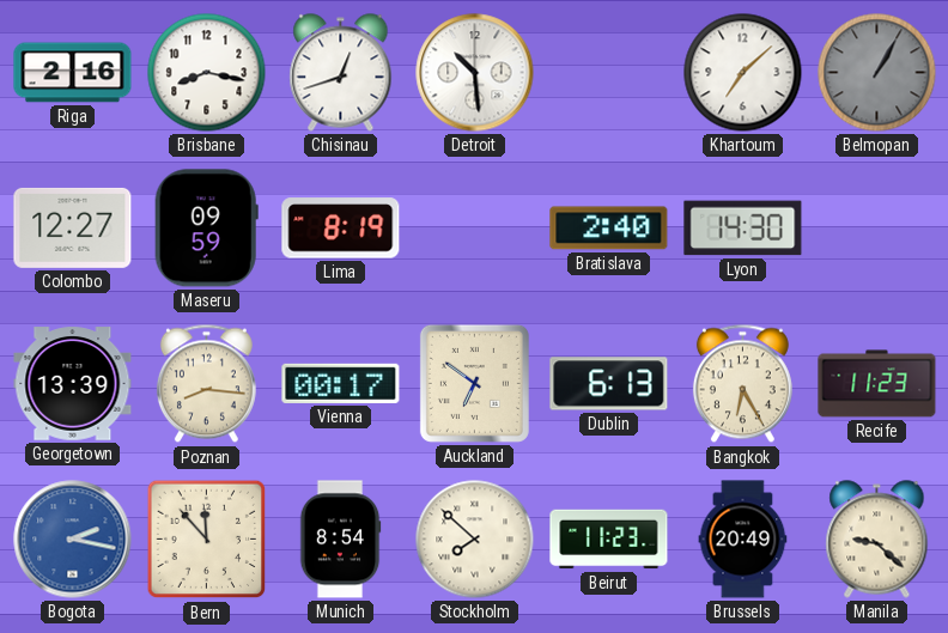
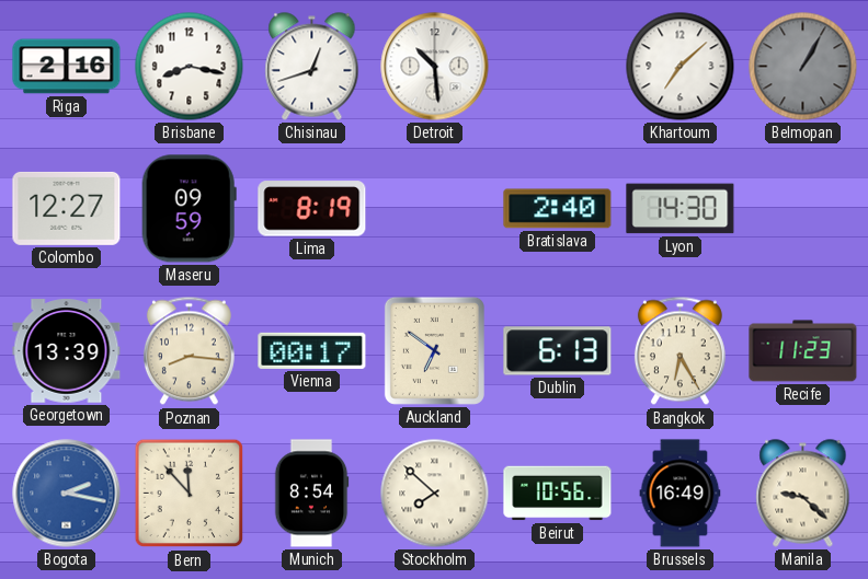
Beirut: 11:23 -> 10:56 (558, 494)
Brussels: 20:49 -> 16:49 (681, 494)
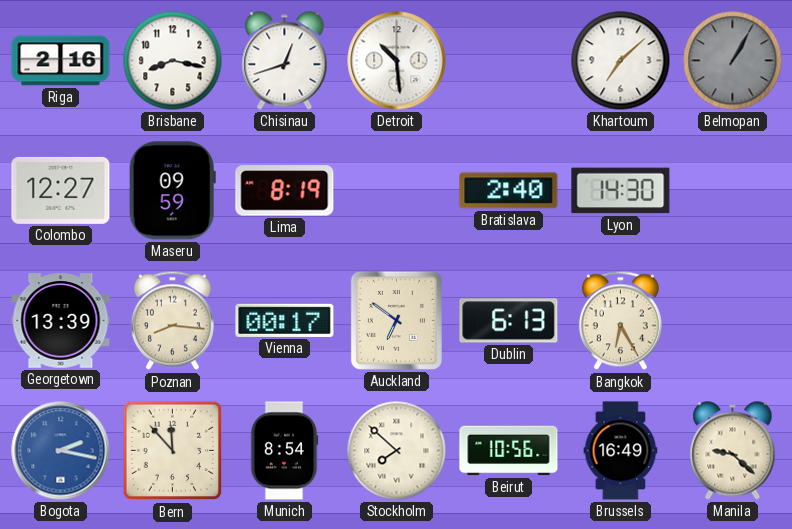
Recife: 11:23 -> none (803, 351)
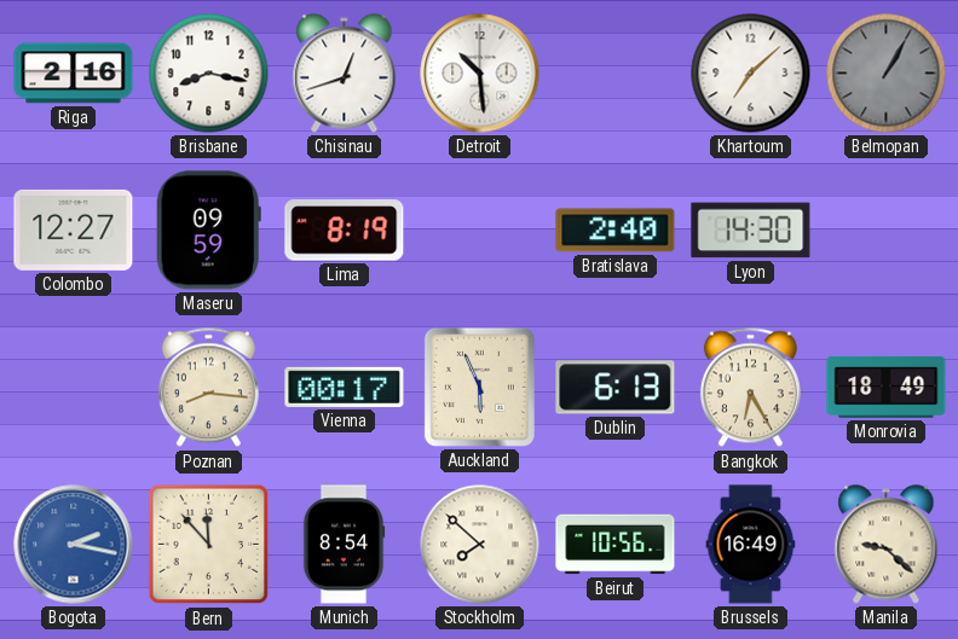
Georgetown: 13:39 -> none (61, 321)
Auckland: 6:51 -> 5:56 (479, 387)
Monrovia: none -> 18:49 (887, 388)
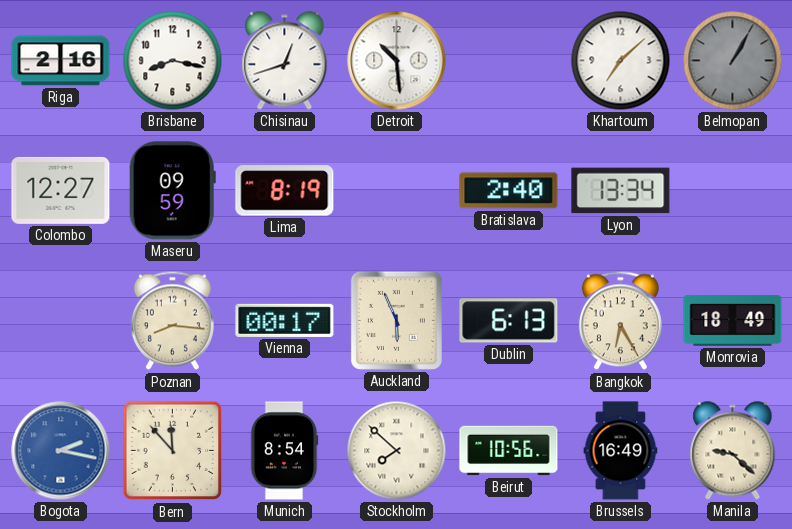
Lyon: 14:30 -> 13:34 (621, 191)
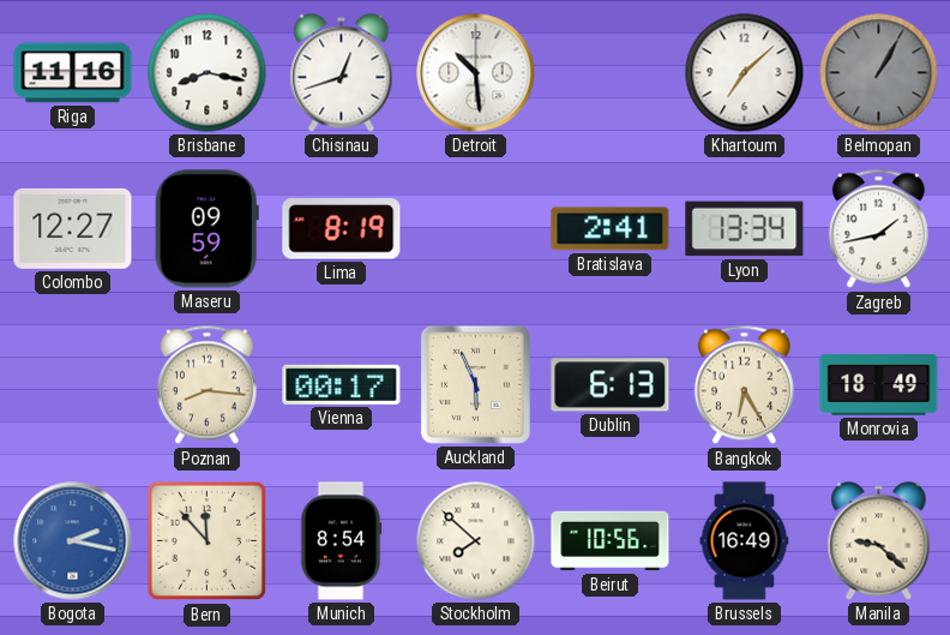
Riga: 2:16 -> 11:16 (73, 73)
Bratislava: 2:40 -> 2:41 (611, 229)
Zagreb: none -> 1:43 (878, 229)
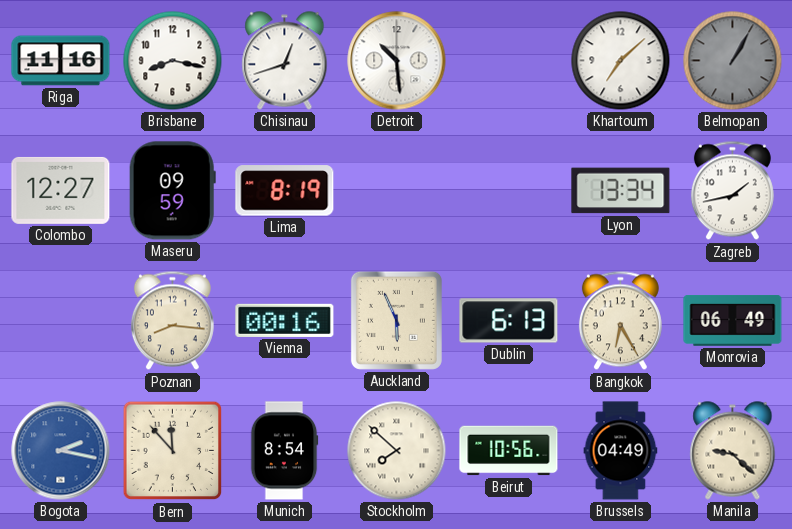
Bratislava: 2:41 -> none (611, 229)
Vienna: 00:17 -> 00:16 (285, 320)
Monrovia: 18:49 -> 06:49 (733, 321)
Brussels: 16:49 -> 04:49 (621, 451)
